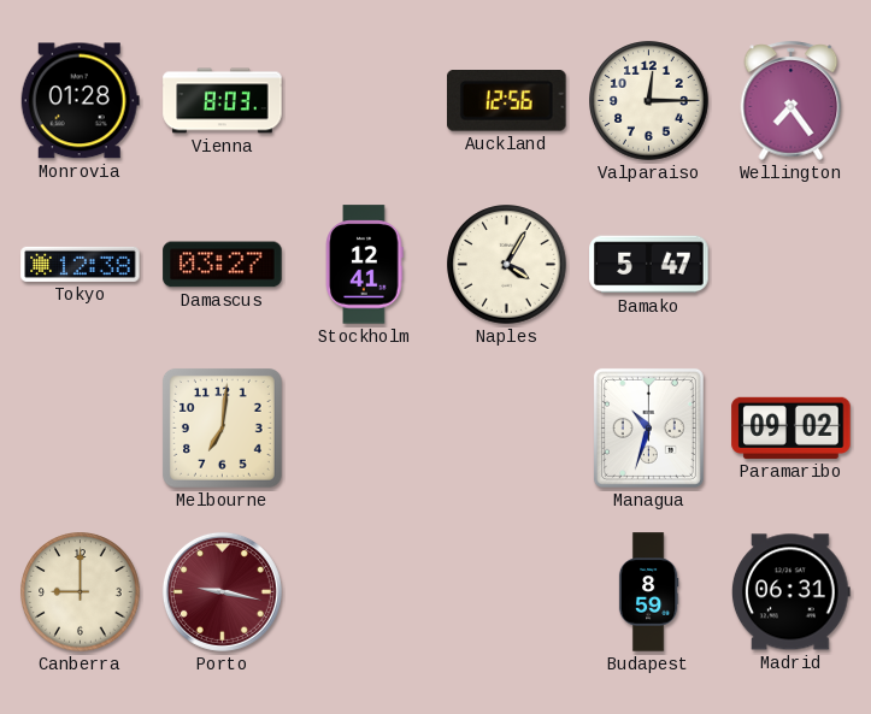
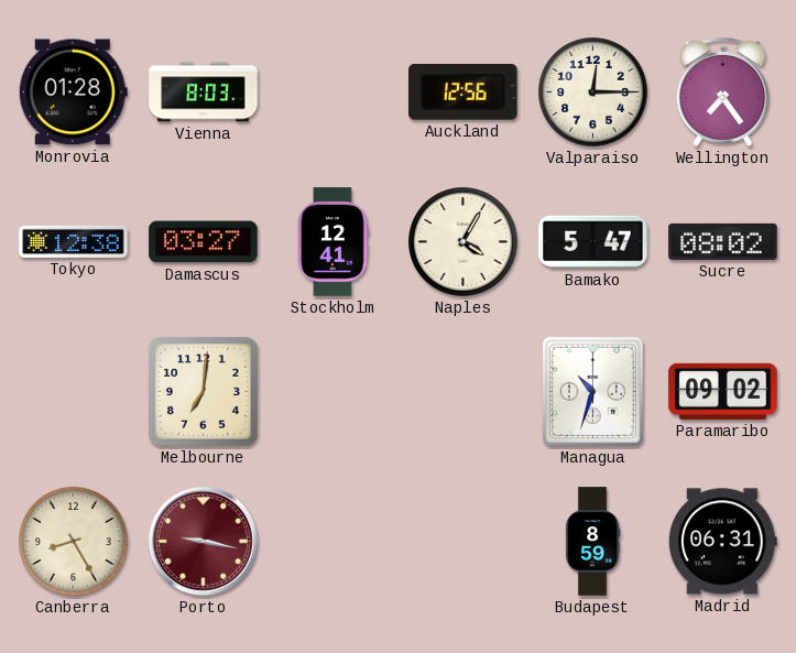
Sucre: none -> 08:02 (723, 241)
Canberra: 9:00 -> 8:25 (74, 542)
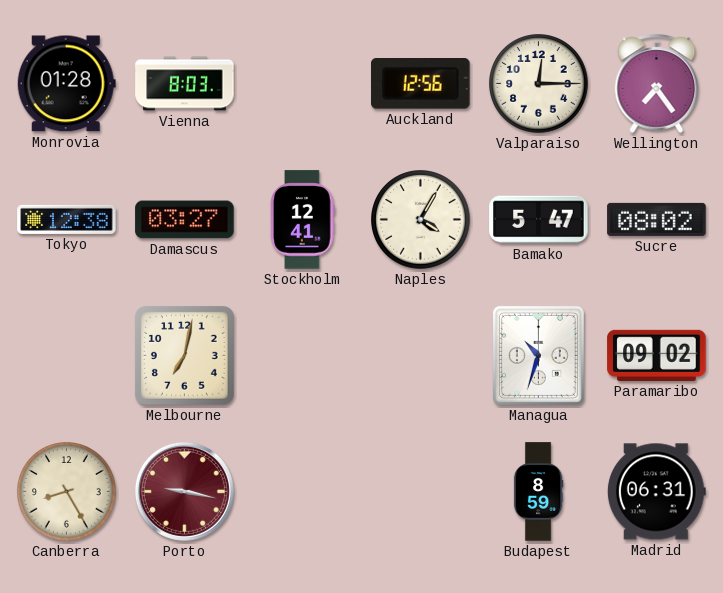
Melbourne: 7:01 -> 7:02 (184, 355)
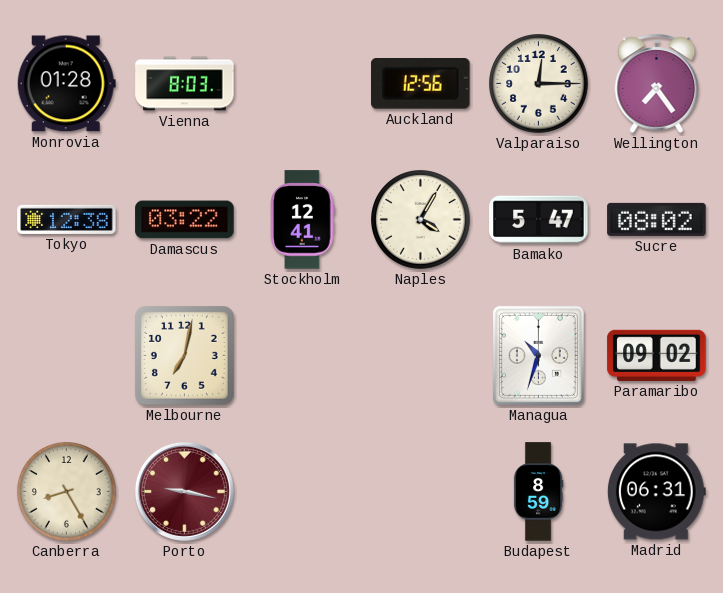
Damascus: 03:27 -> 03:22 (185, 220)
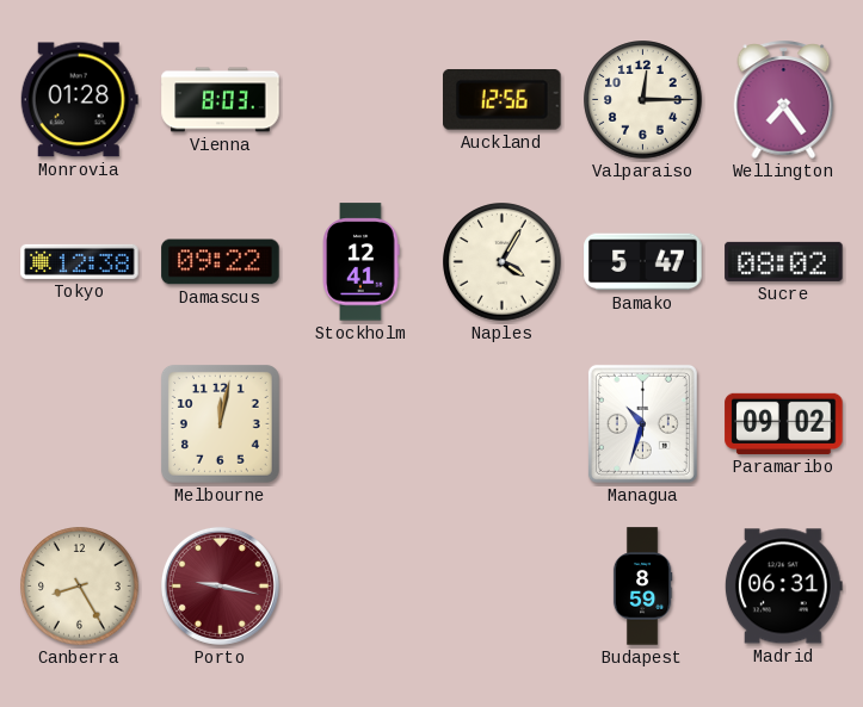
Damascus: 03:22 -> 09:22 (221, 262)
Melbourne: 7:02 -> 12:02 (220, 423)
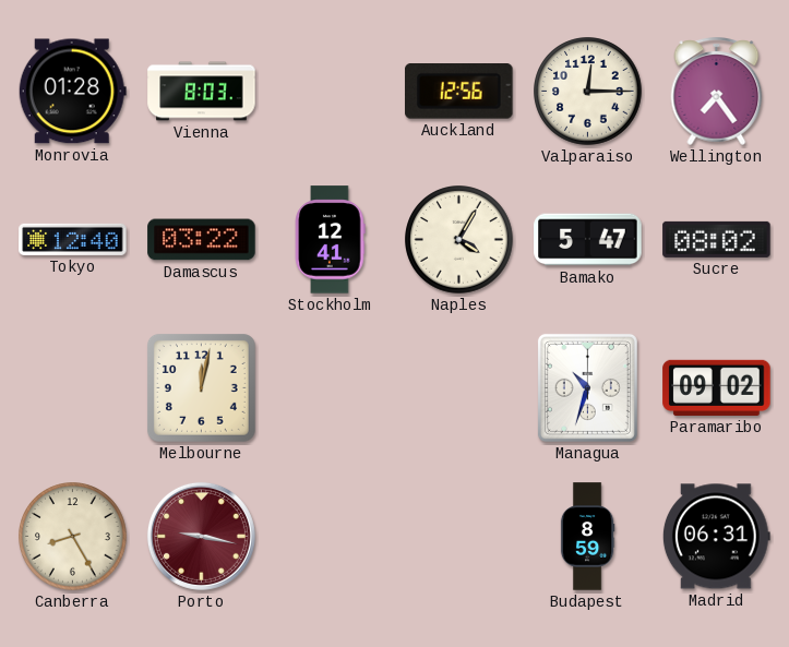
Tokyo: 12:38 -> 12:40 (73, 239)
Damascus: 09:22 -> 03:22 (202, 240)
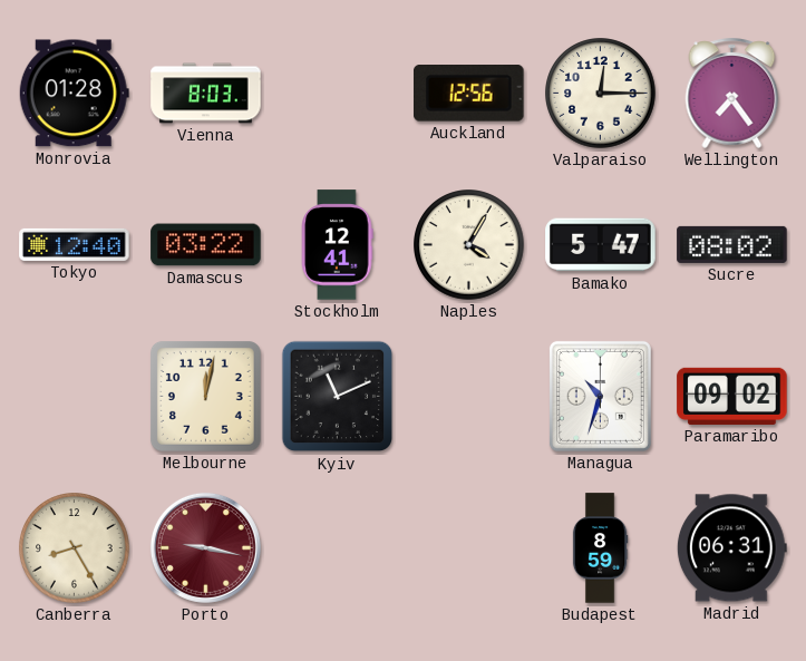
Kyiv: none -> 11:11 (338, 397)
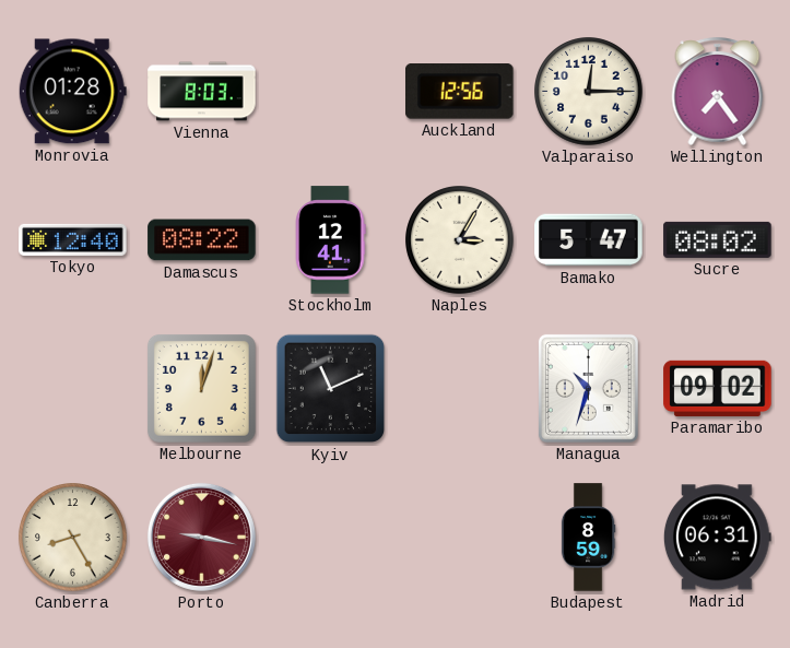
Damascus: 03:22 -> 08:22 (202, 240)
Naples: 4:05 -> 3:05 (460, 240)
Melbourne: 12:02 -> 12:03 (201, 388)
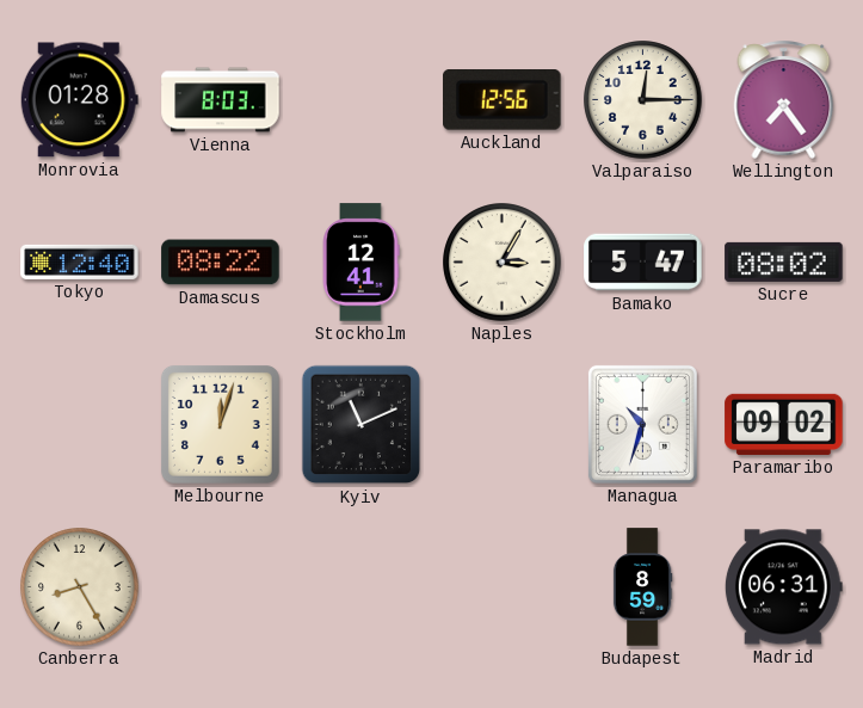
Porto: 9:17 -> none (201, 537)
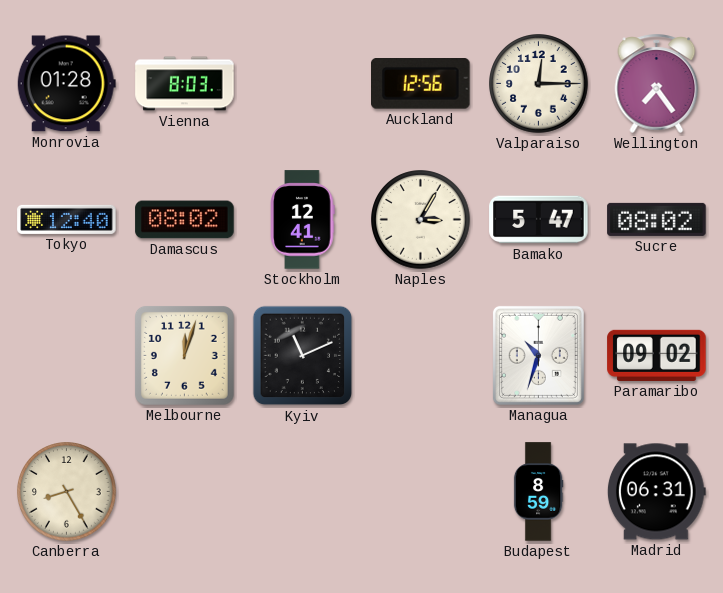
Damascus: 08:22 -> 08:02 (185, 220)
